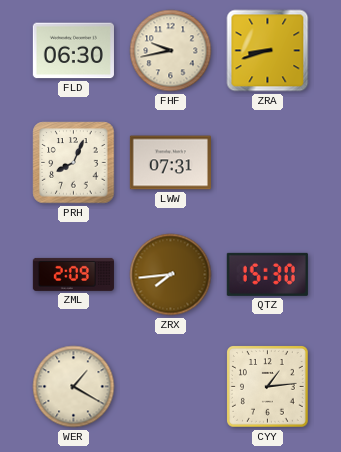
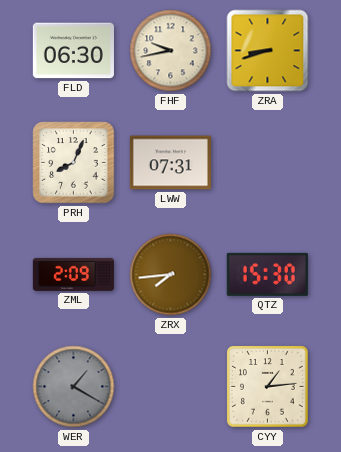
WER dial: cream -> grey (74, 387)
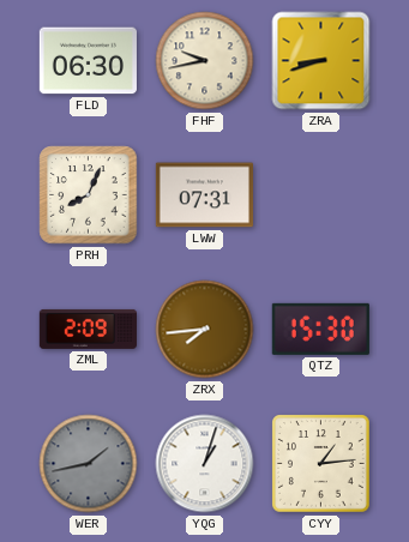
WER: 1:20 -> 1:43 (89, 464)
YQG: none -> 1:03 (205, 464)
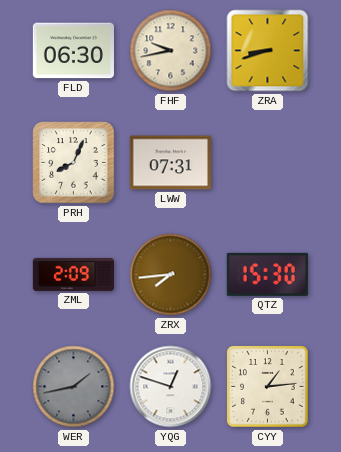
YQG: 1:03 -> 12:48 (171, 387)
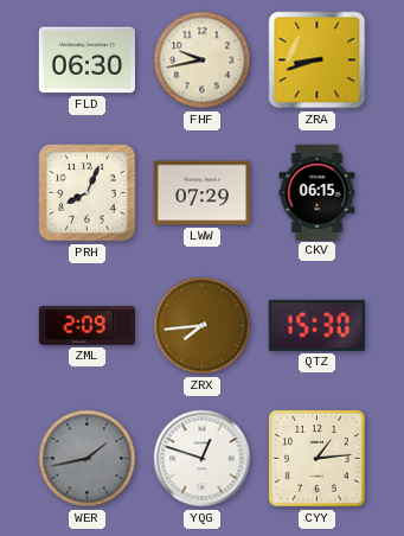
LWW: 07:31 -> 07:29 (201, 193)
CKV: none -> 06:15 (318, 192)
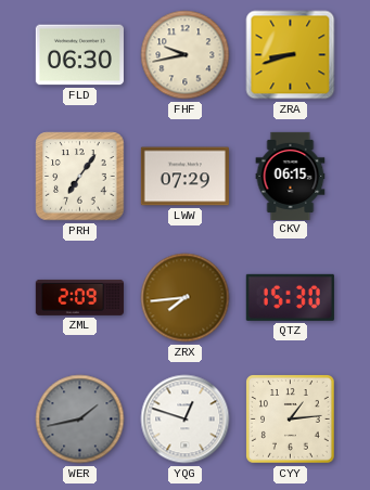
PRH: 8:04 -> 7:06 (80, 177)
